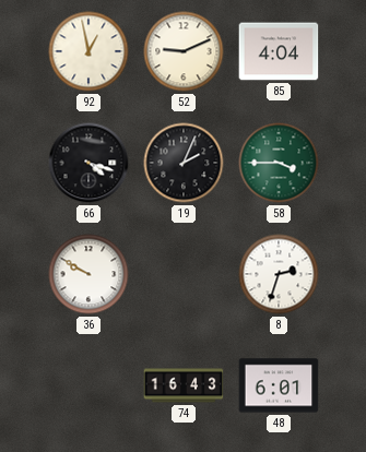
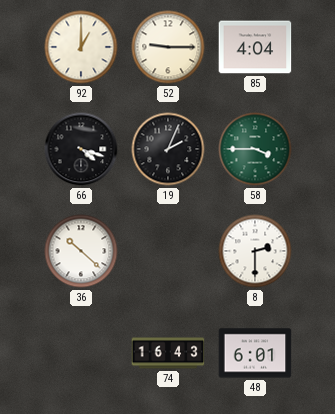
92: 12:58 -> 1:00 (81, 47)
52: 9:11 -> 9:15 (168, 47)
36: 9:50 -> 10:22 (81, 251)
8: 2:33 -> 2:30 (255, 251)
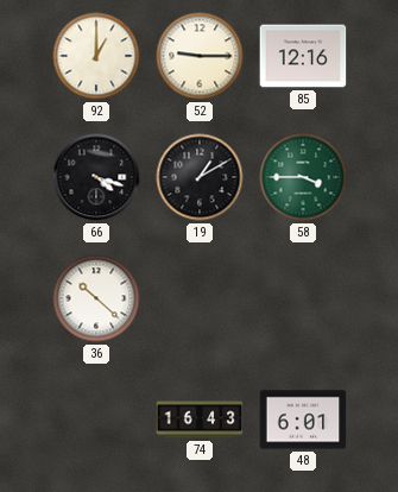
85: 4:04 -> 12:16 (303, 56)
19: 2:04 -> 1:10 (200, 177)
8: 2:30 -> none (255, 251)
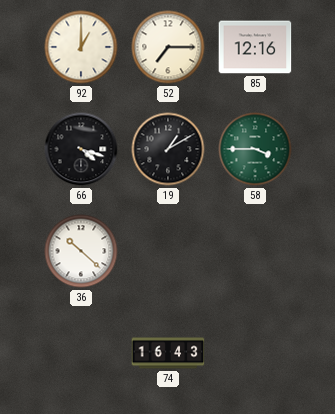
52: 9:15 -> 7:15 (168, 47)
48: 6:01 -> none (303, 420)
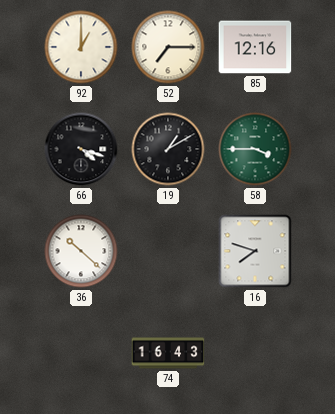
16: none -> 7:48 (255, 251)
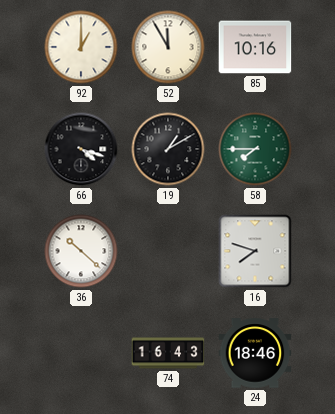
52: 7:15 -> 11:55 (168, 47)
85: 12:16 -> 10:16 (255, 47)
58: 3:45 -> 7:45 (255, 149)
24: none -> 18:46 (255, 353)
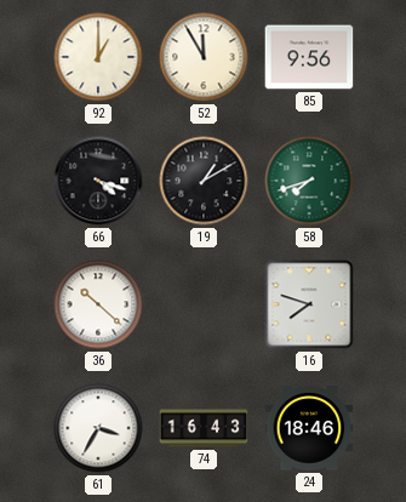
85: 10:16 -> 9:56 (309, 57)
58: 7:45 -> 7:42 (309, 181)
61: none -> 3:35 (98, 428)
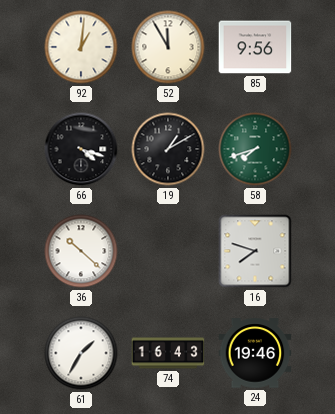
92: 1:00 -> 1:01 (81, 47)
61: 3:35 -> 1:35 (81, 353)
24: 18:46 -> 19:46 (255, 353)
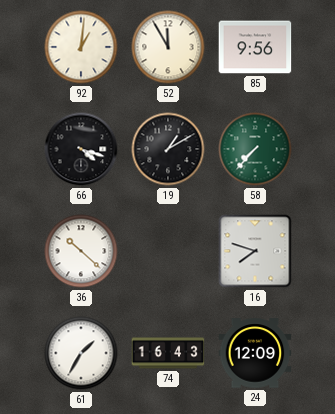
58: 7:42 -> 7:37 (255, 149)
24: 19:46 -> 12:09 (255, 353)
